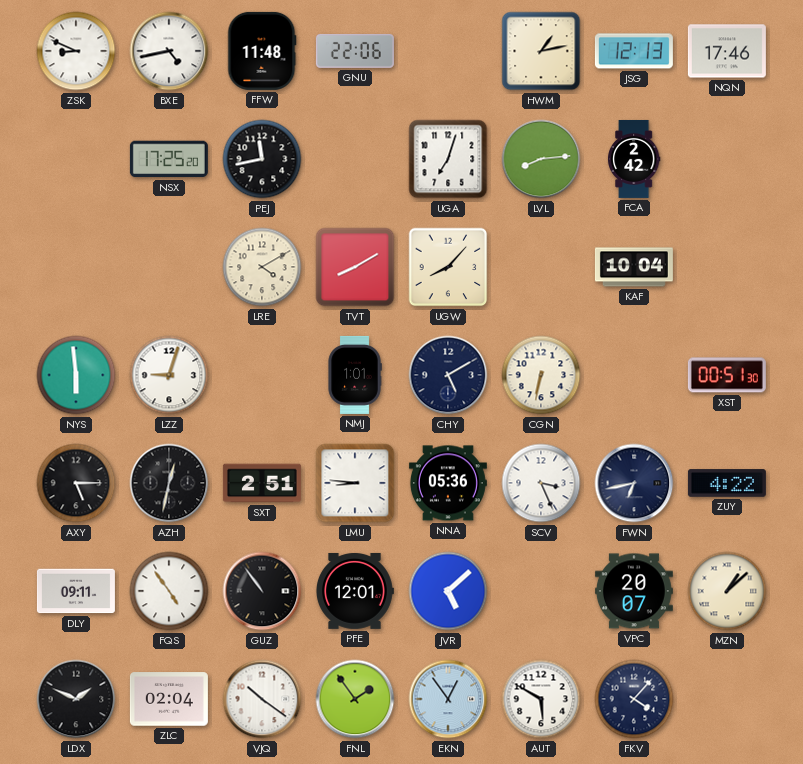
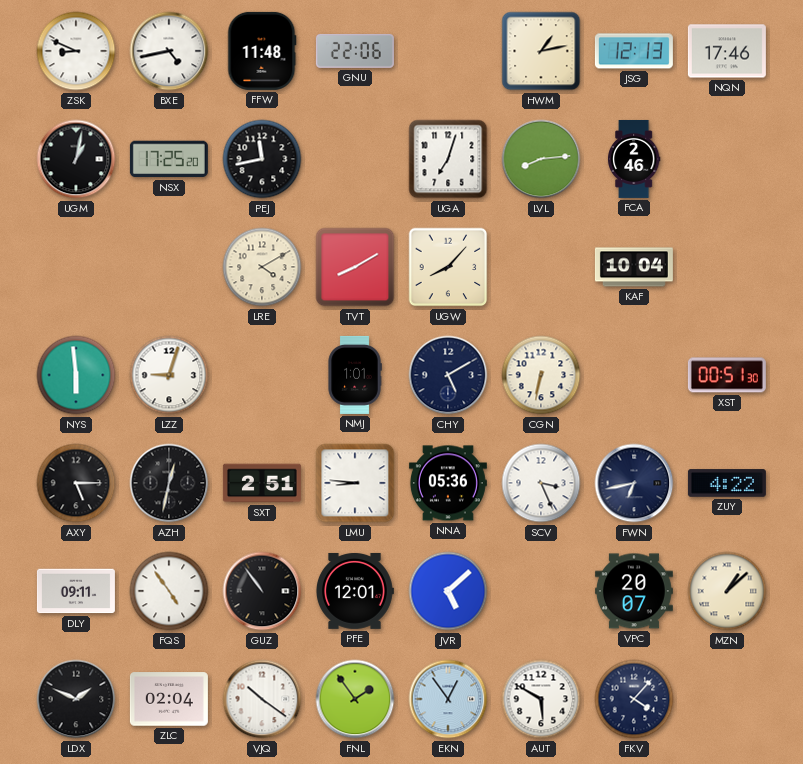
UGM: none -> 1:02 (76, 159)
FCA: 2:42 -> 2:46 (634, 159)
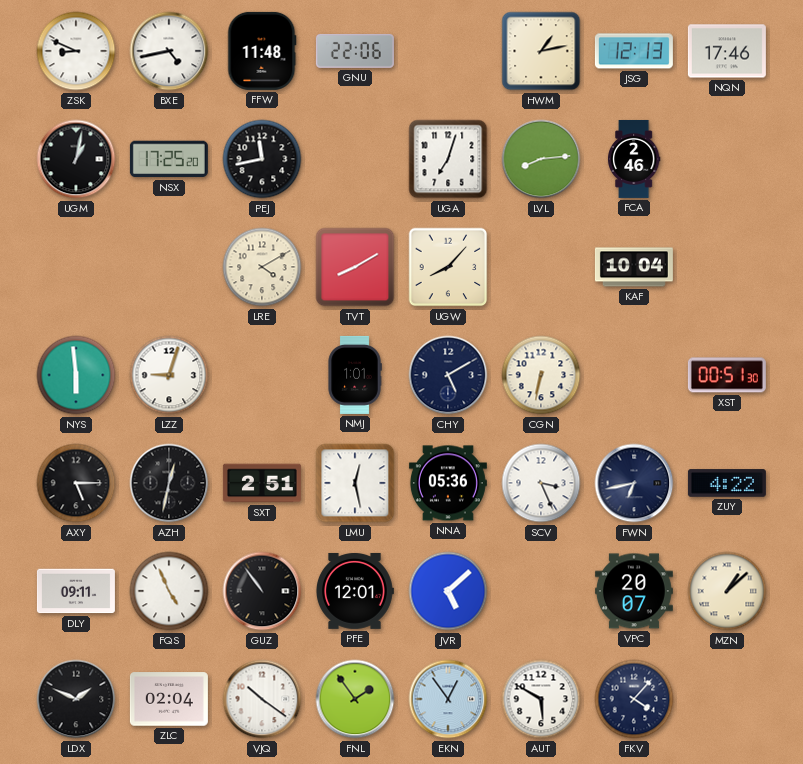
LMU: 8:46 -> 12:28 (355, 483)
FQS: 4:54 -> 4:56 (169, 591)
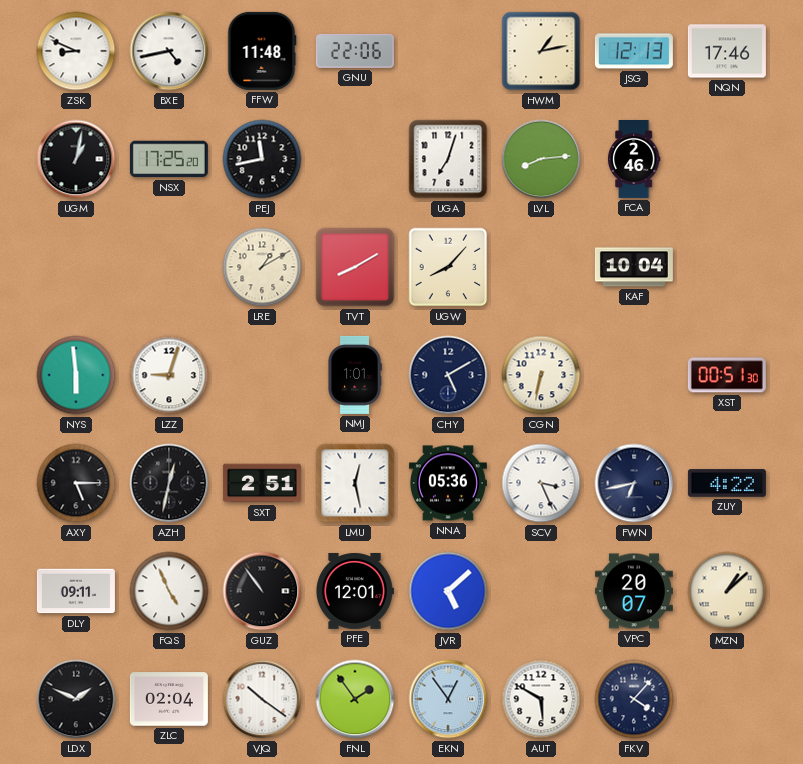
LRE: 4:10 -> 1:10 (262, 267)
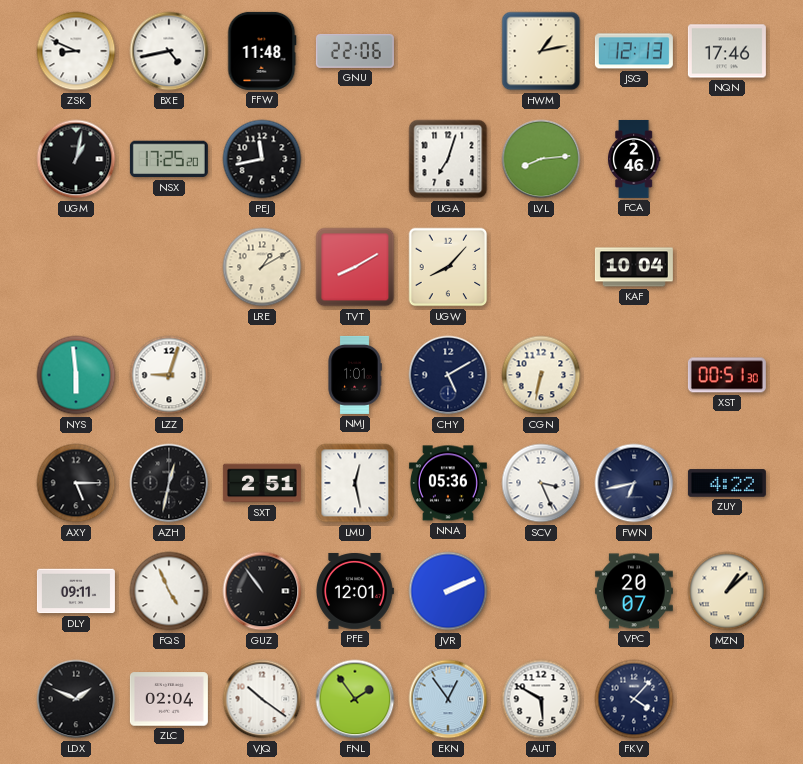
JVR: 5:08 -> 2:11 (448, 591)
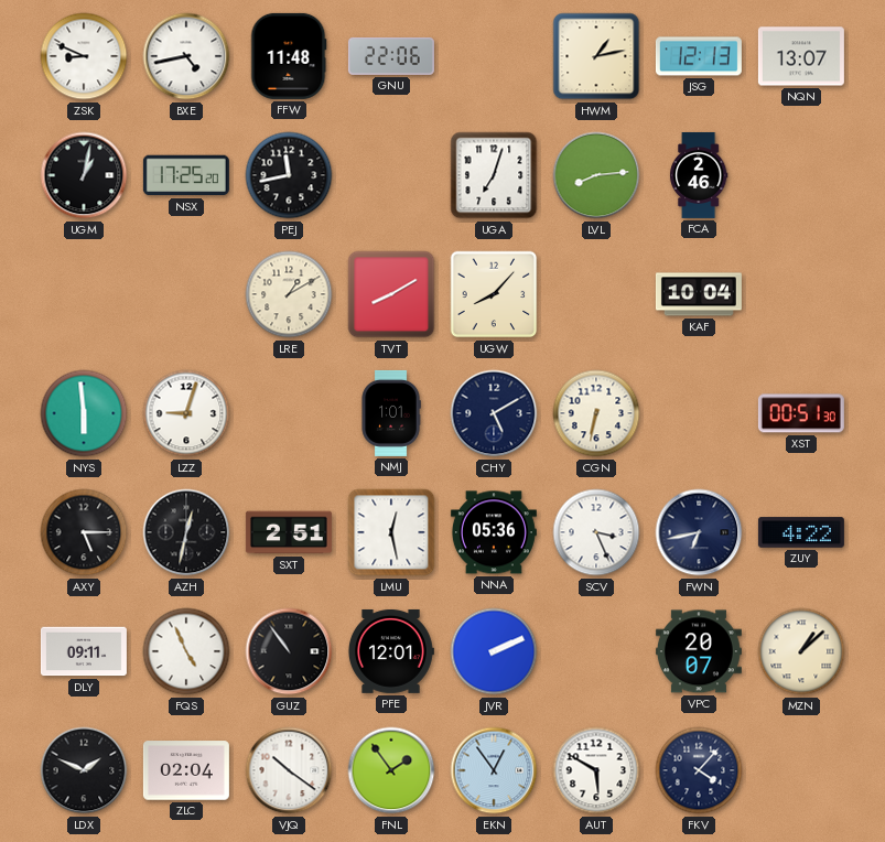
NQN: 17:46 -> 13:07 (801, 56)
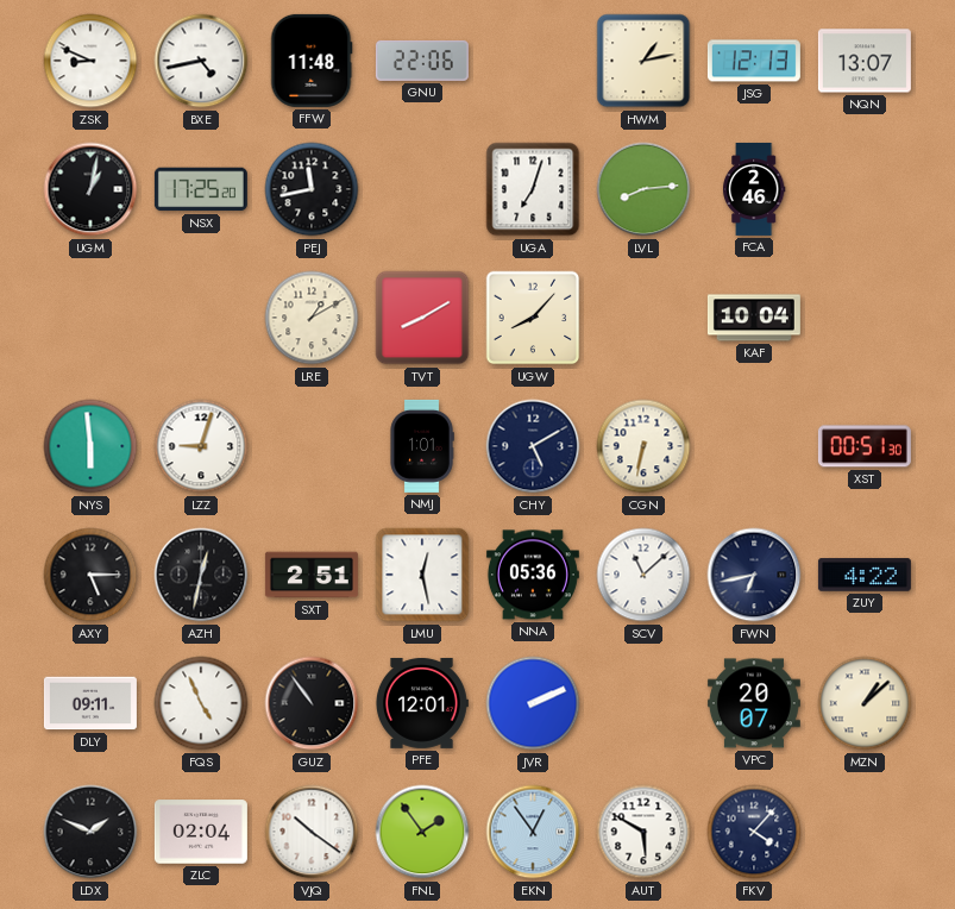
SCV: 3:26 -> 11:08 (643, 575)
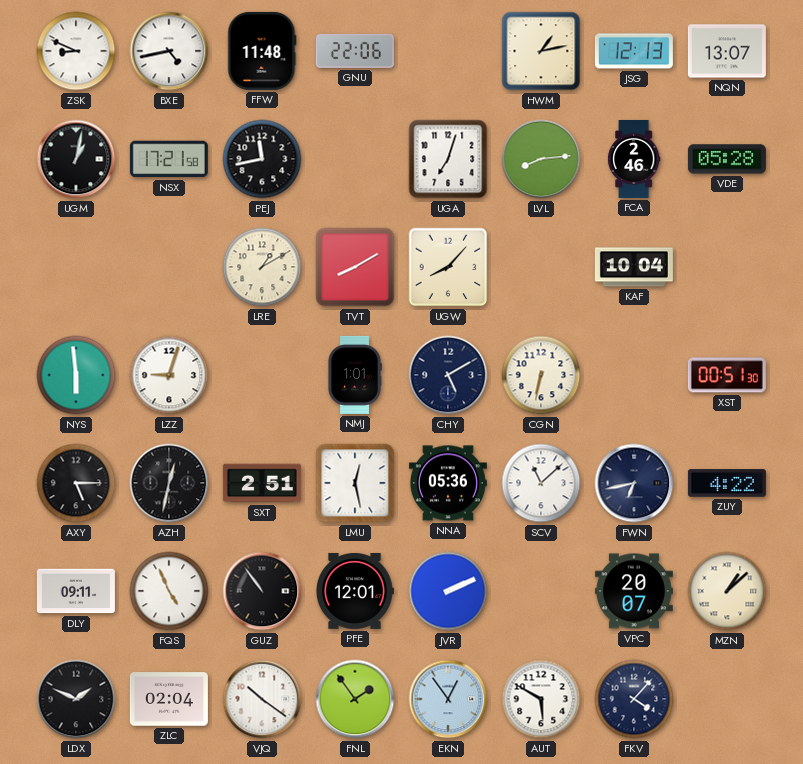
NSX: 17:25 -> 17:21 (169, 159)
VDE: none -> 05:28 (727, 159)
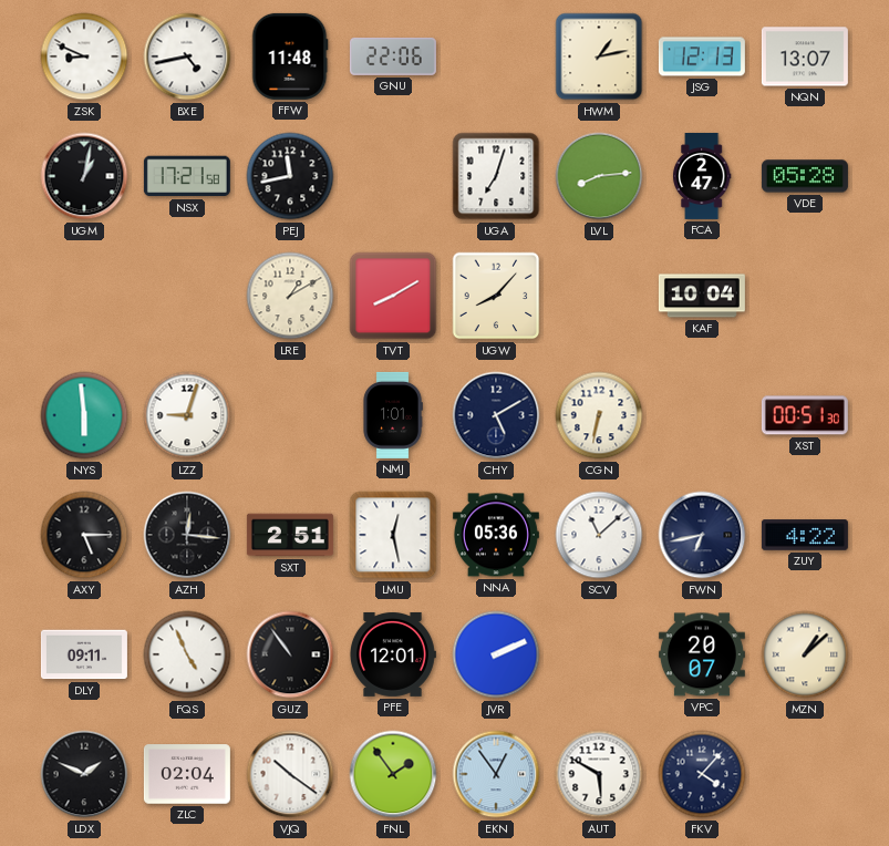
FCA: 2:46 -> 2:47 (702, 176)
AZH: 12:32 -> 12:16 (187, 535)
